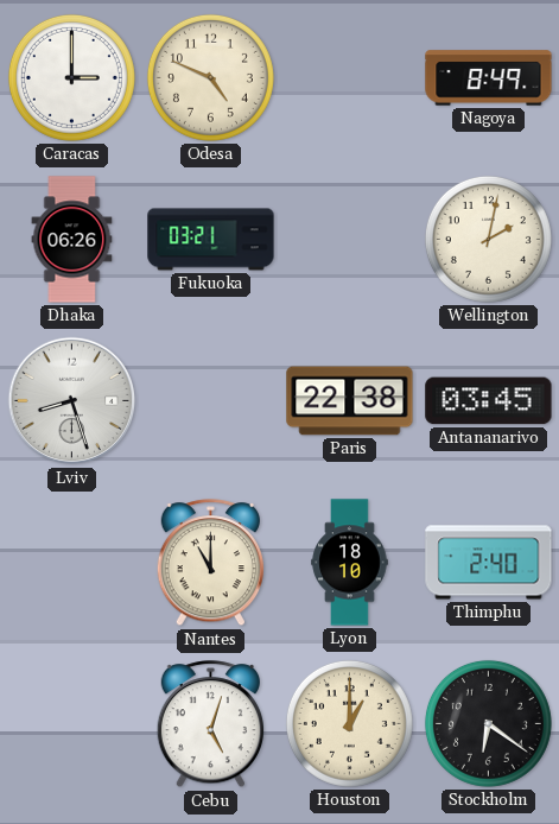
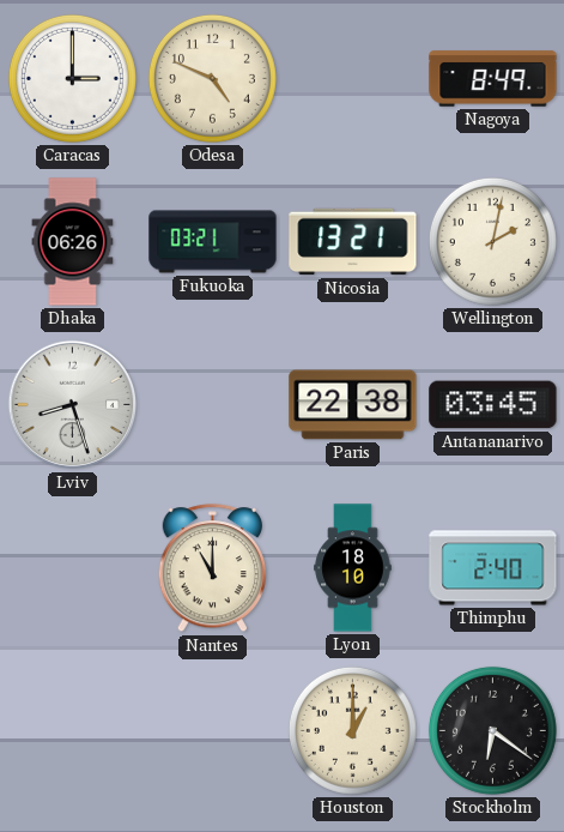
Nicosia: none -> 13:21 (353, 242)
Cebu: 5:03 -> none (210, 724)
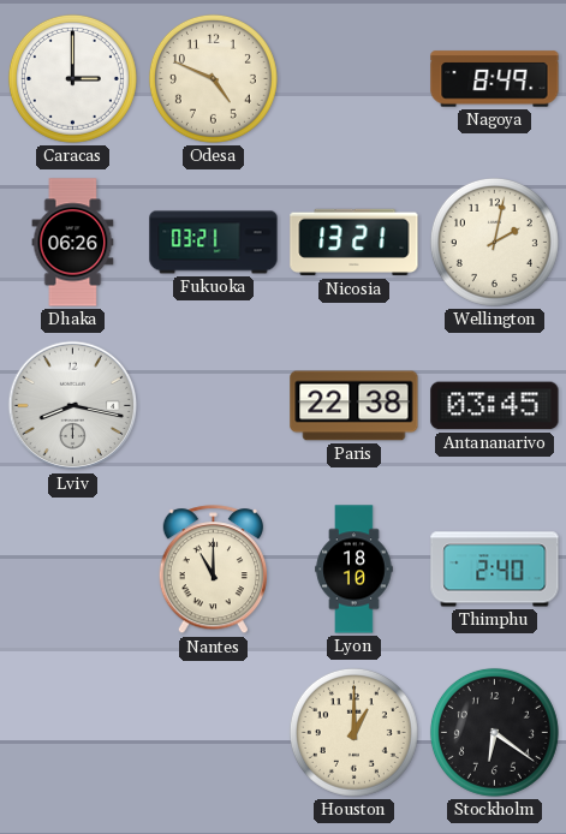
Lviv: 8:27 -> 8:17 (73, 406)
